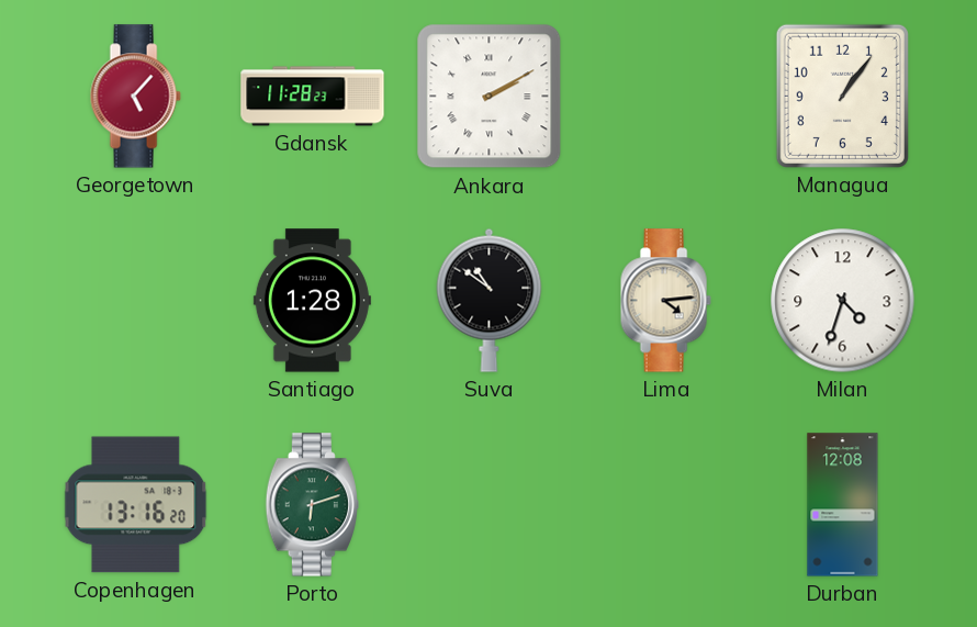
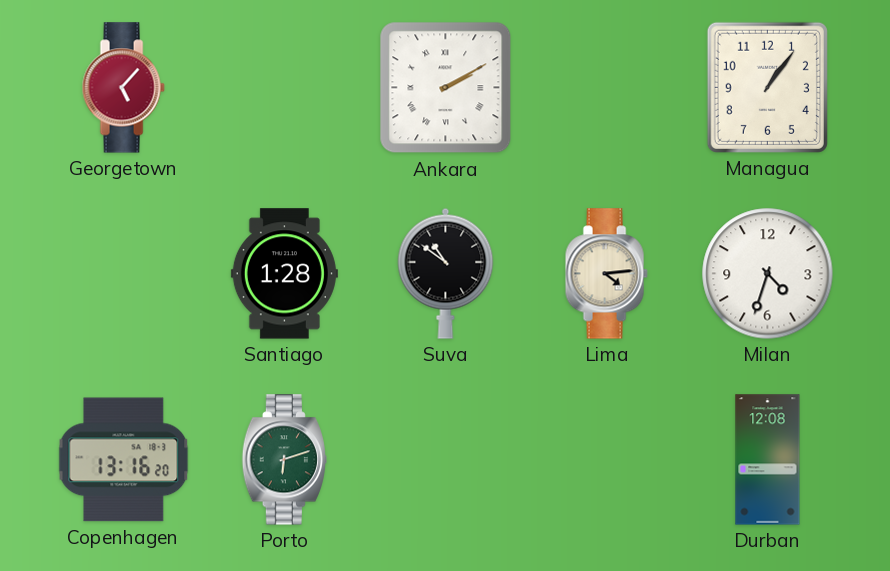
Gdansk: 11:28 -> none (313, 97)
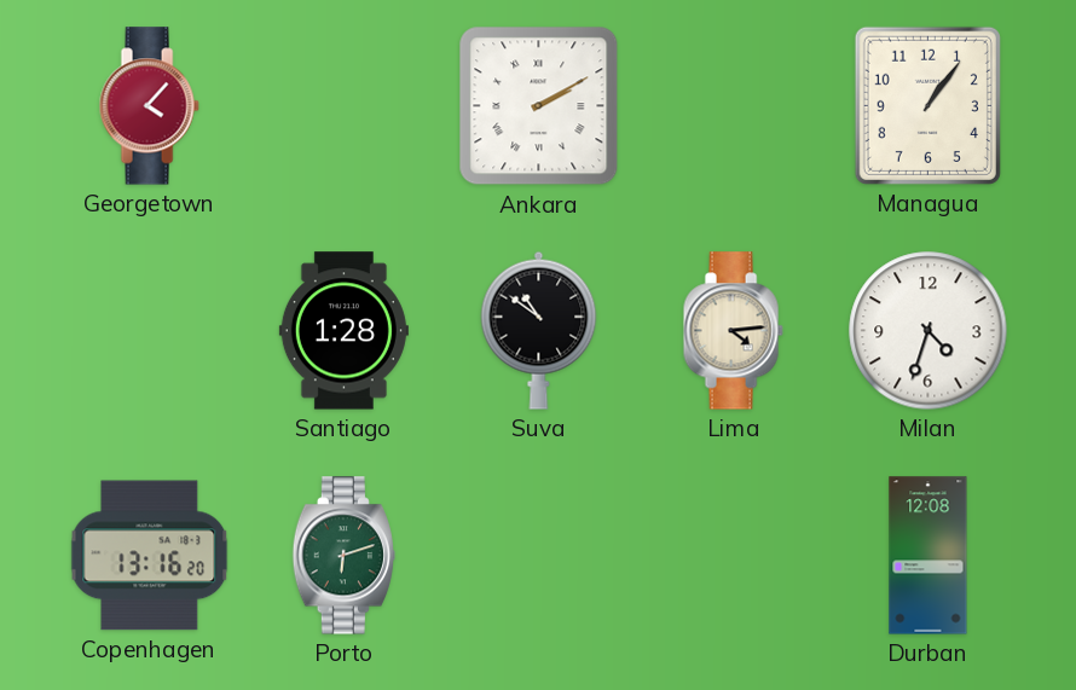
Georgetown: 5:07 -> 4:07 (149, 106)
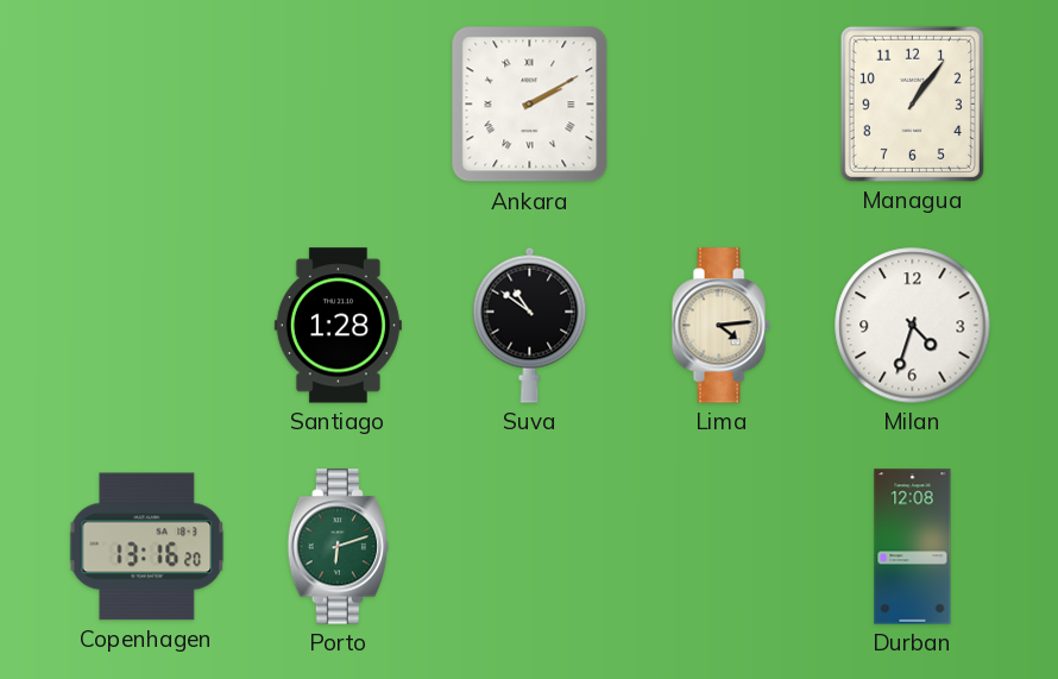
Georgetown: 4:07 -> none (149, 106)
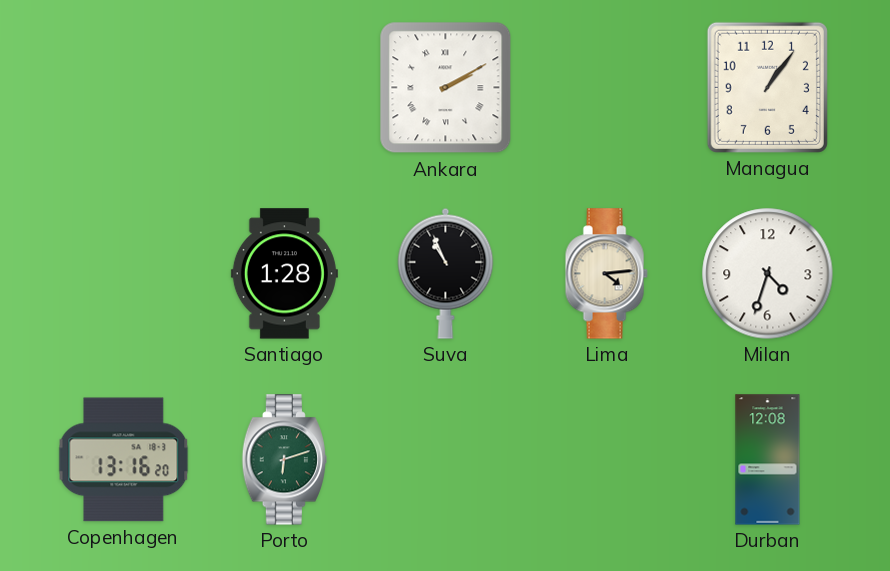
Suva: 10:51 -> 10:56 (446, 273)
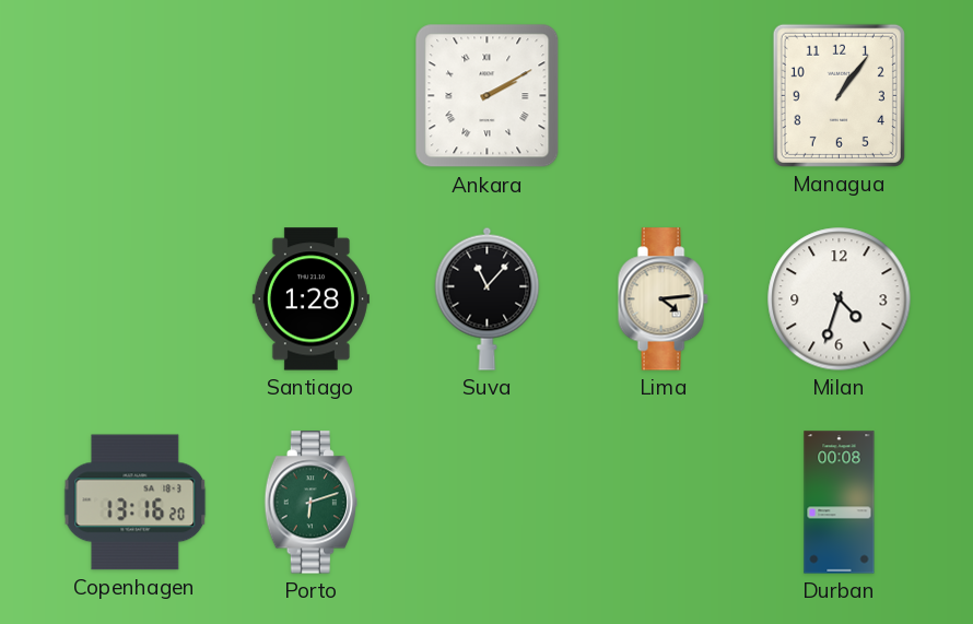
Suva: 10:56 -> 11:07 (488, 298)
Durban: 12:08 -> 00:08 (840, 503)
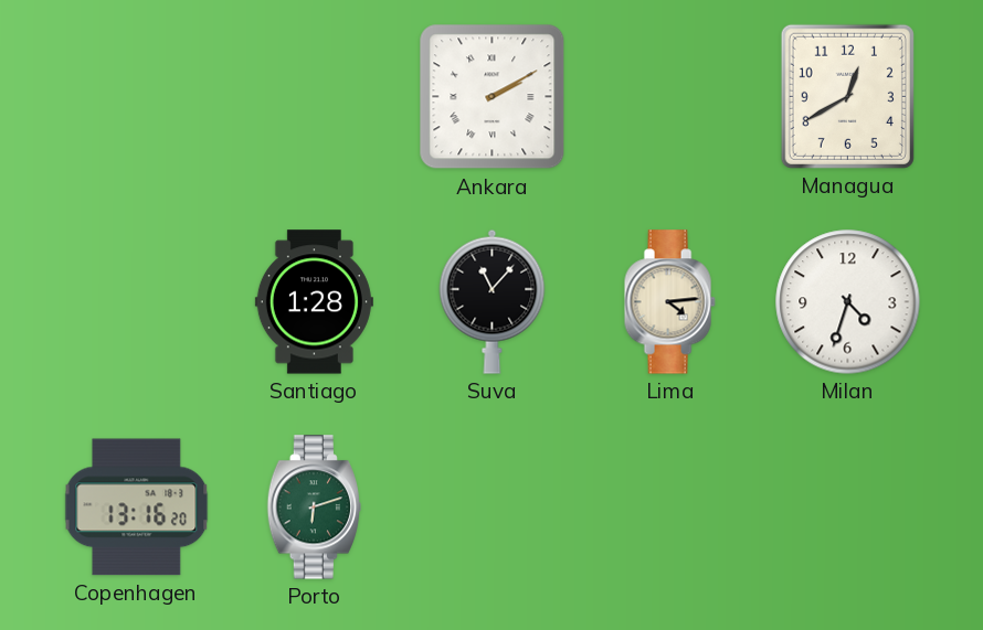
Managua: 1:06 -> 12:40 (847, 96)
Durban: 00:08 -> none (840, 503)
